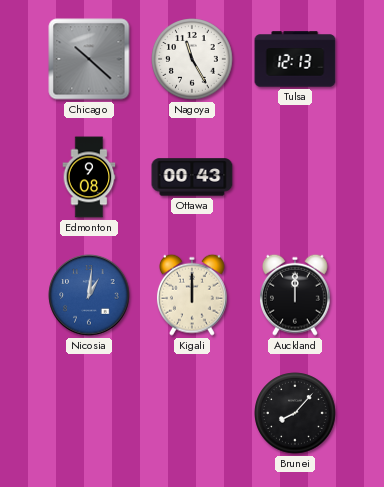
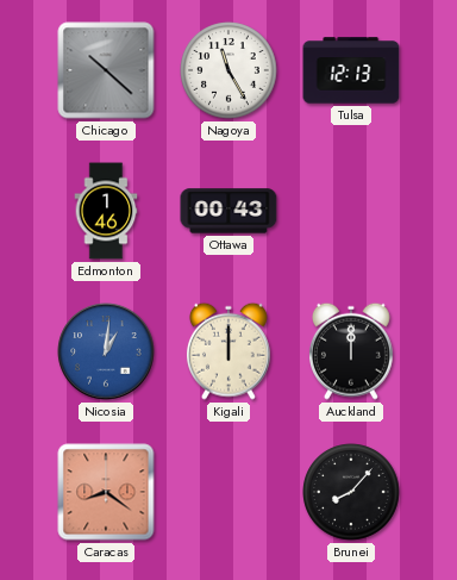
Edmonton: 9:08 -> 1:46 (106, 211)
Caracas: none -> 8:21 (106, 492)
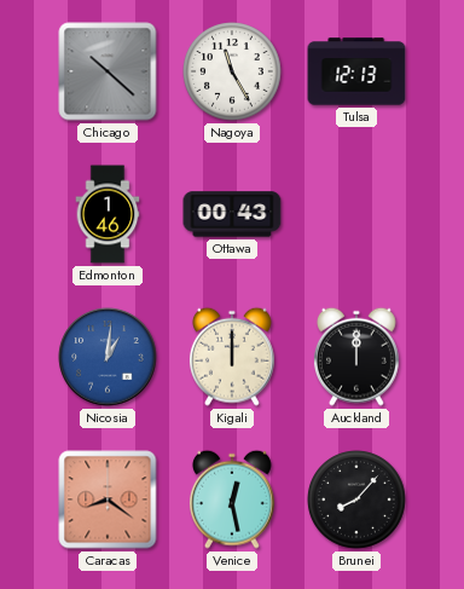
Venice: none -> 12:28 (232, 500)
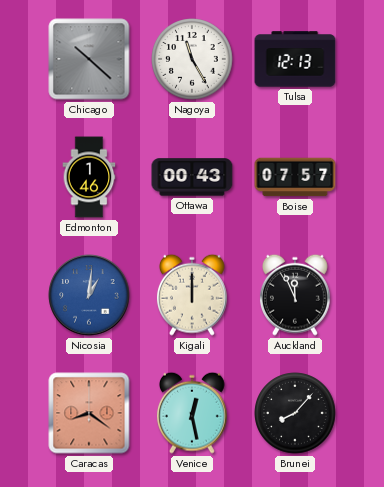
Boise: none -> 07:57 (295, 177)
Auckland: 12:00 -> 11:56 (295, 295)
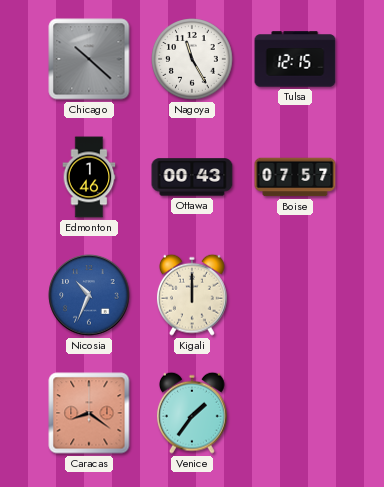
Tulsa: 12:13 -> 12:15 (295, 59)
Nicosia: 1:01 -> 10:34 (89, 295)
Auckland: 11:56 -> none (295, 295)
Venice: 12:28 -> 1:36 (192, 413)
Brunei: 8:07 -> none (295, 413)
